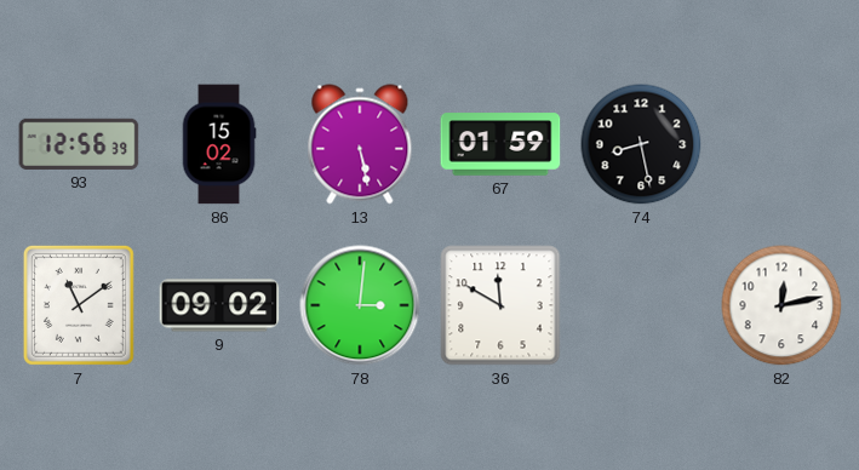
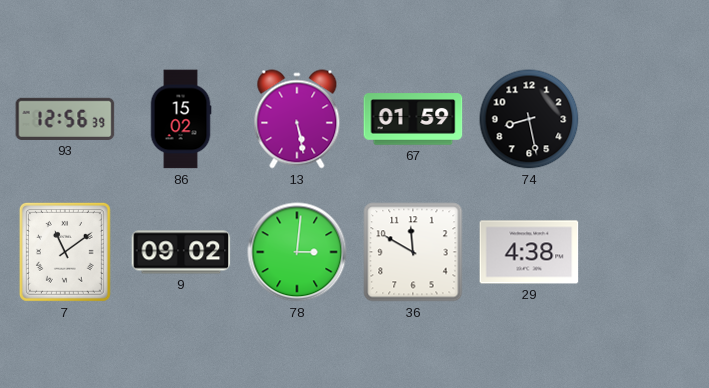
29: none -> 4:38 (529, 252)
82: 12:13 -> none (781, 305)
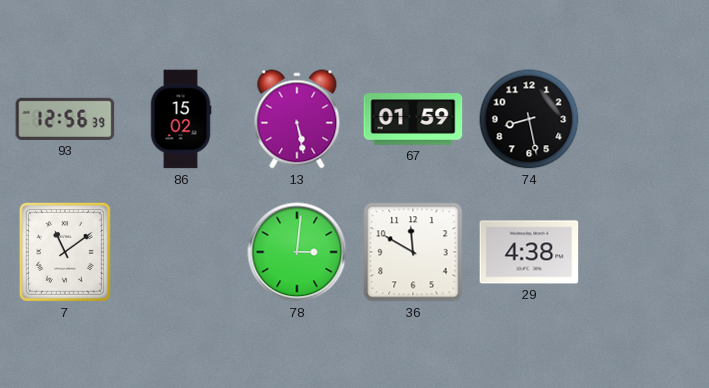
9: 09:02 -> none (181, 252)
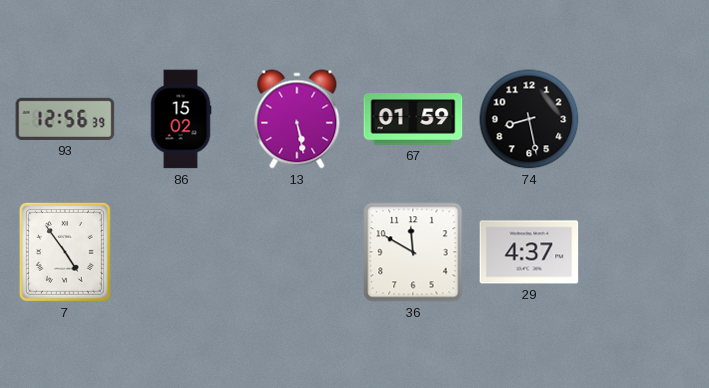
7: 11:09 -> 4:54 (65, 252)
78: 3:01 -> none (297, 252)
29: 4:38 -> 4:37 (529, 252)
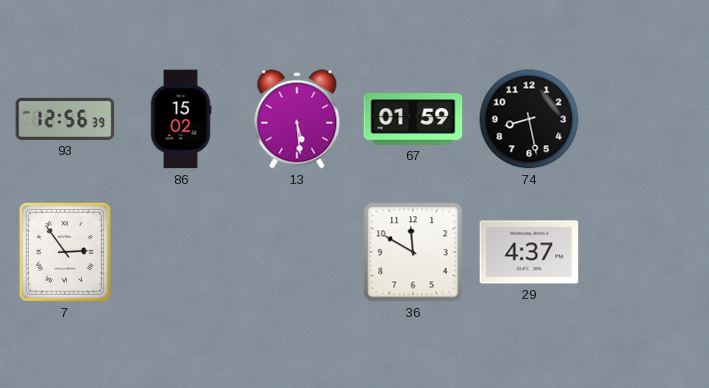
13: 5:28 -> 5:29 (297, 119)
7: 4:54 -> 2:54 (65, 252)
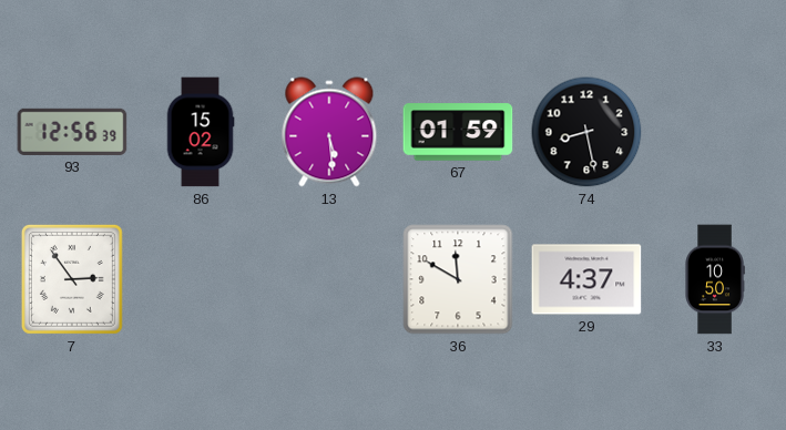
33: none -> 10:50 (715, 279)
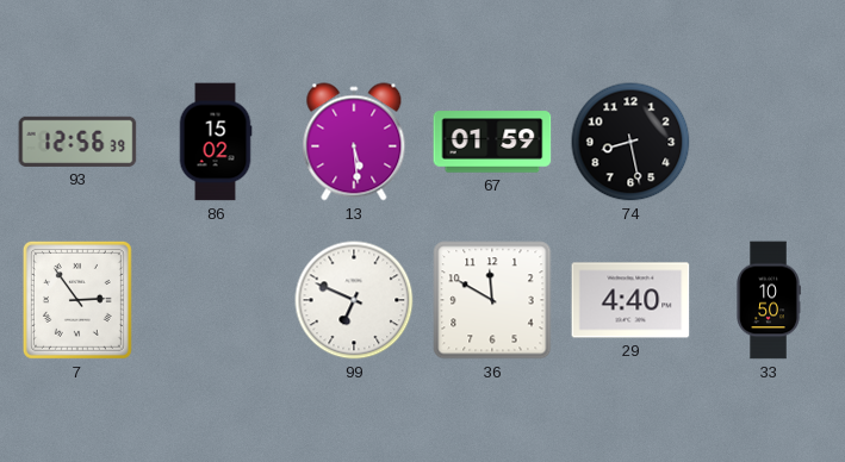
99: none -> 6:49 (354, 300)
29: 4:37 -> 4:40 (630, 300)
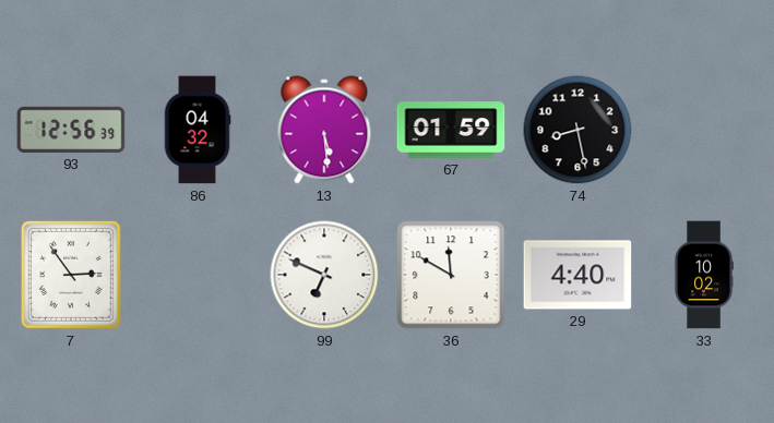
86: 15:02 -> 04:32 (198, 130)
33: 10:50 -> 10:02 (704, 275)
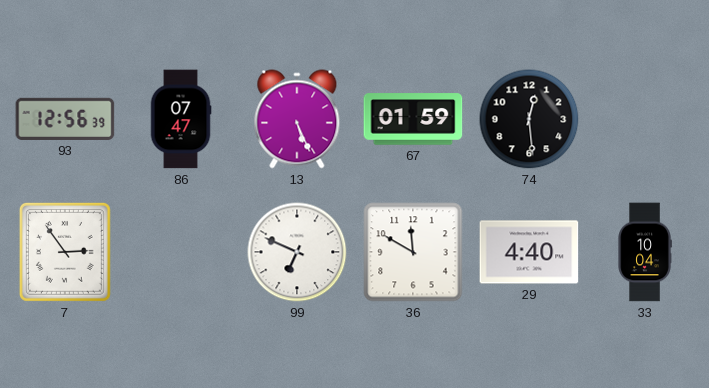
86: 04:32 -> 07:47 (181, 119)
13: 5:29 -> 5:26 (297, 119)
74: 8:28 -> 12:29 (529, 119)
33: 10:02 -> 10:04 (645, 252)
